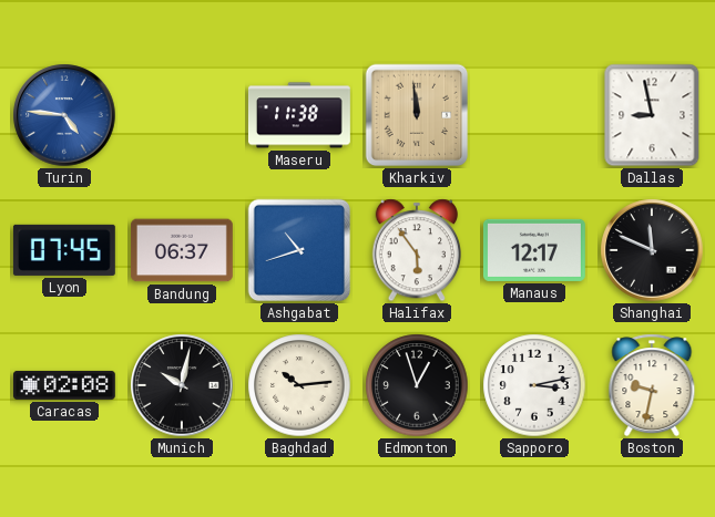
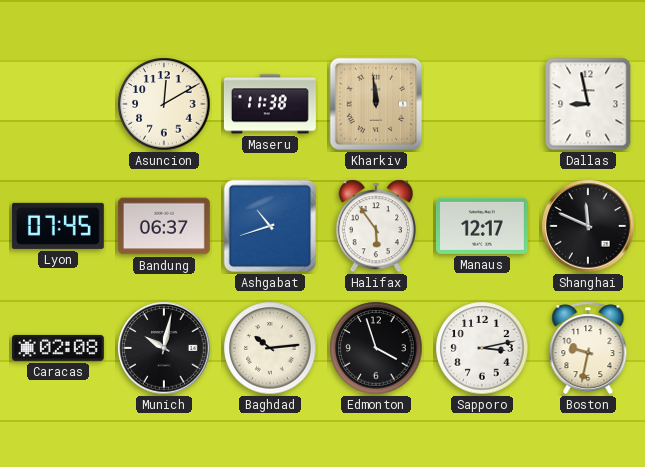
Turin: 4:46 -> none (64, 115)
Asuncion: none -> 12:10 (164, 104)
Edmonton: 12:57 -> 3:57 (376, 348)
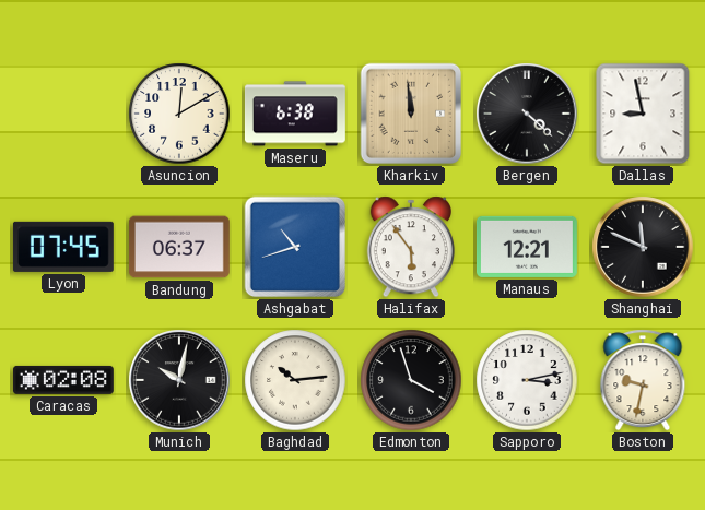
Maseru: 11:38 -> 6:38 (295, 114)
Bergen: none -> 4:22 (527, 114)
Manaus: 12:17 -> 12:21 (527, 247)
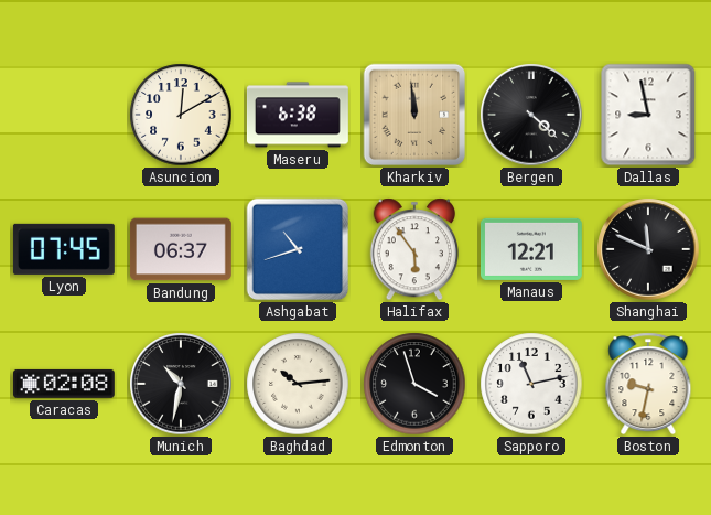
Munich: 10:02 -> 10:32 (181, 384)
Sapporo: 3:13 -> 11:13 (531, 384)
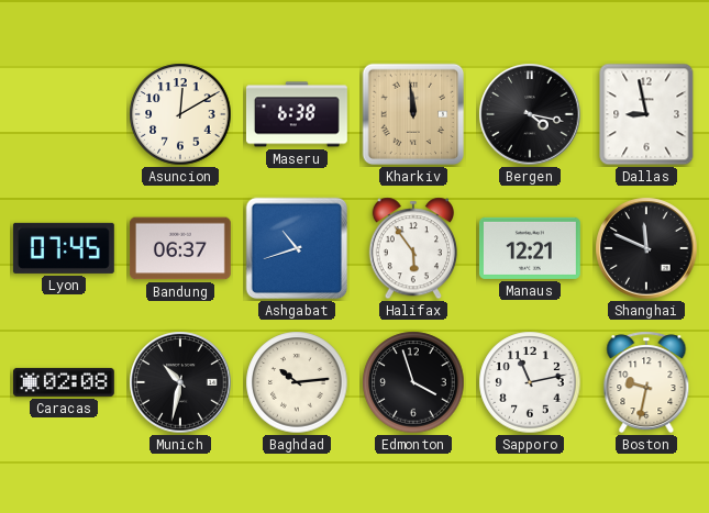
Bergen: 4:22 -> 4:17 (530, 114)
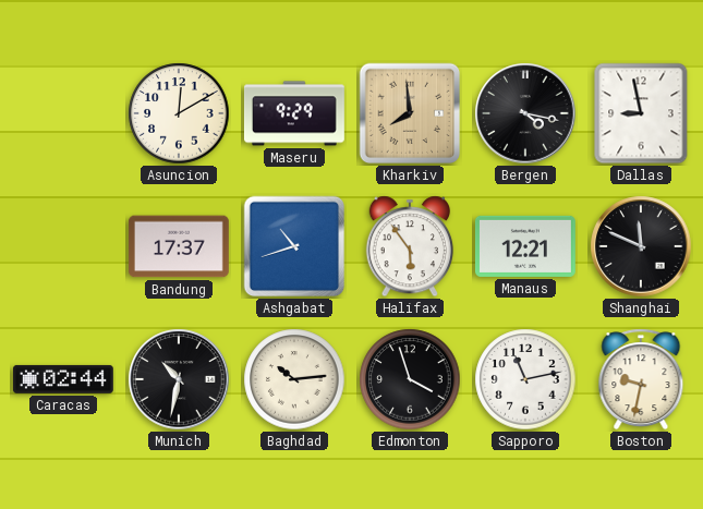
Maseru: 6:38 -> 9:29 (294, 113)
Kharkiv: 11:59 -> 7:59 (410, 113)
Lyon: 07:45 -> none (64, 248)
Bandung: 06:37 -> 17:37 (179, 246)
Caracas: 02:08 -> 02:44 (63, 379)
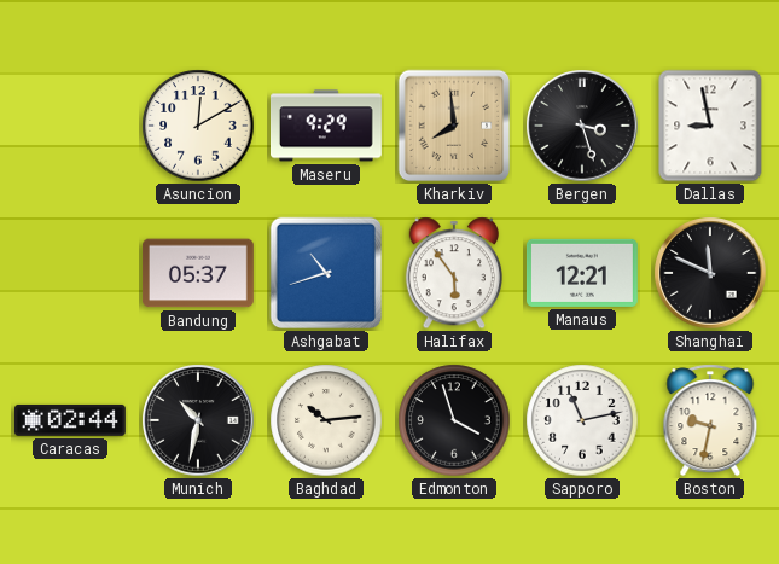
Bergen: 4:17 -> 3:27 (582, 126)
Bandung: 17:37 -> 05:37 (198, 273)
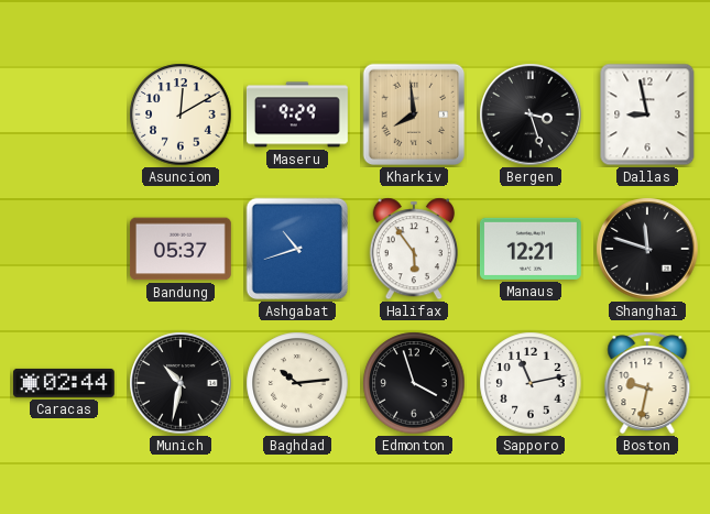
Shanghai: 11:49 -> 11:48 (647, 249)
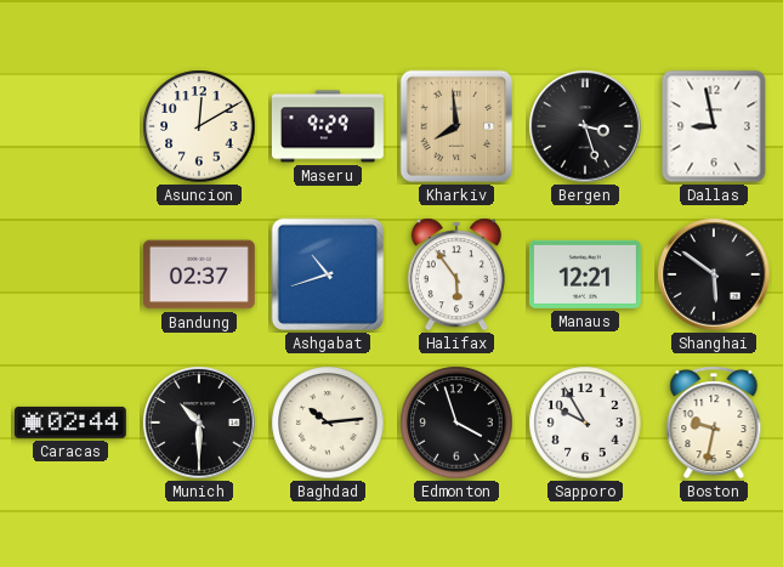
Bandung: 05:37 -> 02:37 (199, 274)
Shanghai: 11:48 -> 5:51 (714, 274)
Munich: 10:32 -> 10:30 (199, 423)
Sapporo: 11:13 -> 9:55 (585, 423)
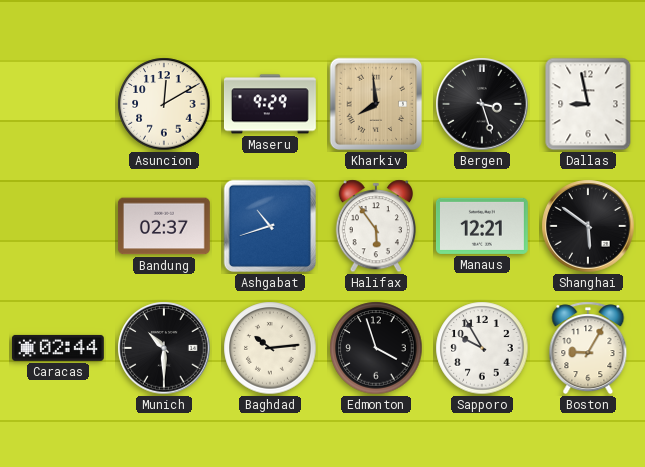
Boston: 9:32 -> 9:05 (588, 348)
